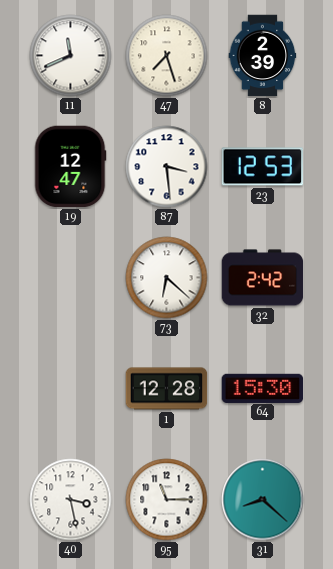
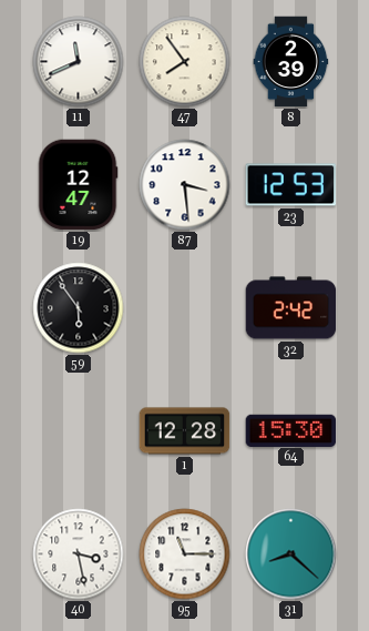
47: 7:27 -> 7:54 (185, 62)
59: none -> 5:54 (79, 308)
73: 6:22 -> none (167, 278)
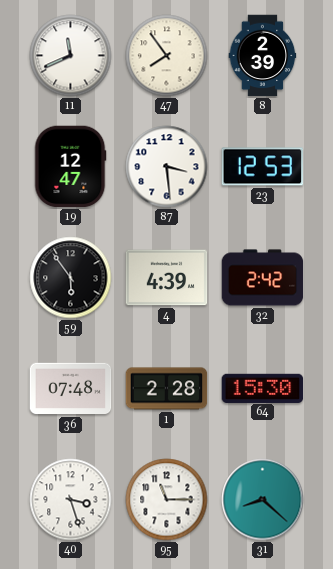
4: none -> 4:39 (167, 278)
36: none -> 07:48 (71, 389)
1: 12:28 -> 2:28 (167, 389)
40: 3:28 -> 3:27 (71, 500)
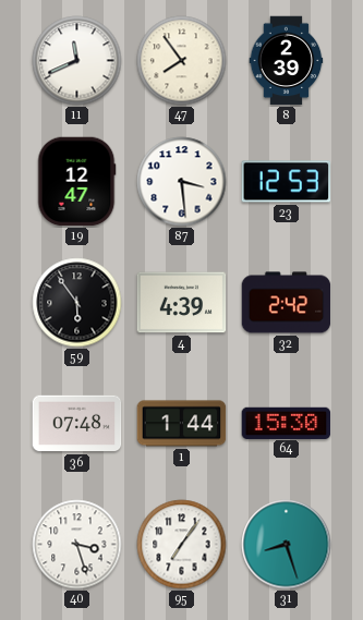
1: 2:28 -> 1:44 (182, 424)
95: 11:15 -> 7:06 (182, 545)
31: 8:22 -> 8:27 (287, 545)
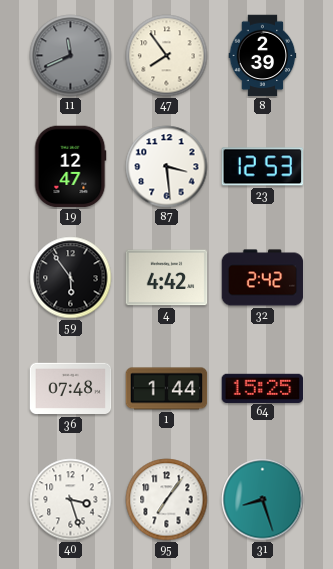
11 dial: white -> grey (71, 56)
4: 4:39 -> 4:42 (167, 278)
64: 15:30 -> 15:25 (263, 388)
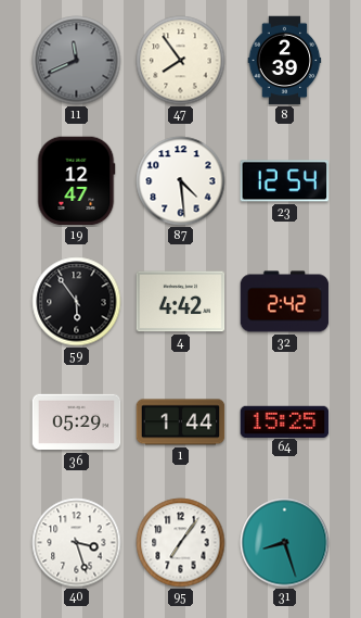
87: 3:29 -> 4:29 (181, 181)
23: 12:53 -> 12:54 (285, 181)
36: 07:48 -> 05:29 (77, 422)
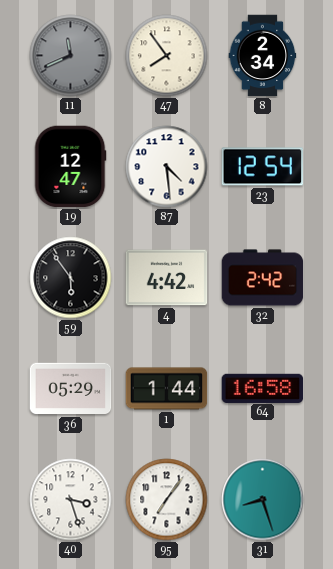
8: 2:39 -> 2:34 (263, 56)
64: 15:25 -> 16:58 (263, 388)
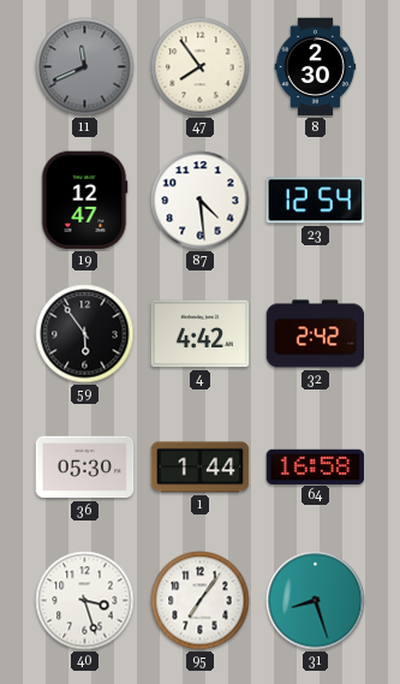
8: 2:34 -> 2:30 (316, 67)
36: 05:29 -> 05:30 (85, 468)
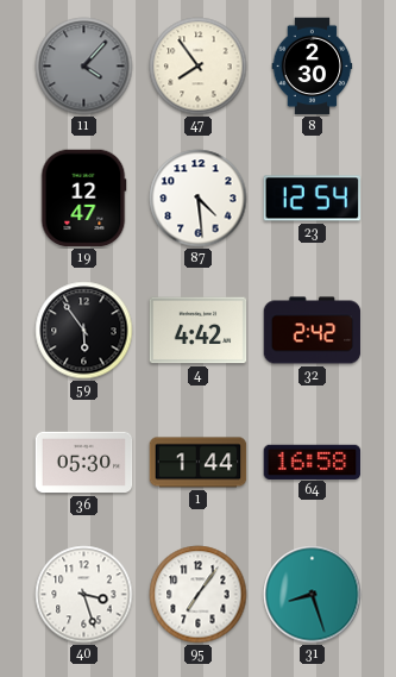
11: 11:41 -> 4:07 (84, 67)
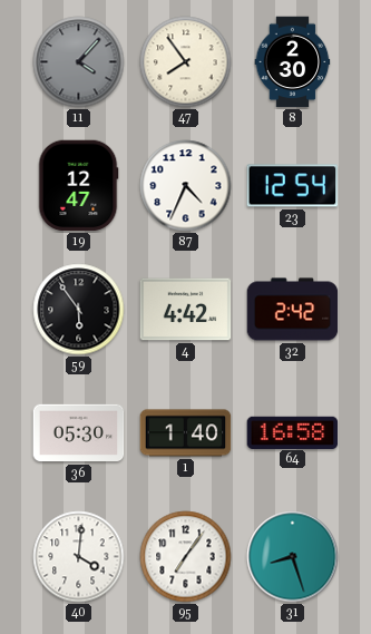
87: 4:29 -> 4:34 (186, 186)
1: 1:44 -> 1:40 (186, 433)
40: 3:27 -> 4:01 (79, 557)
